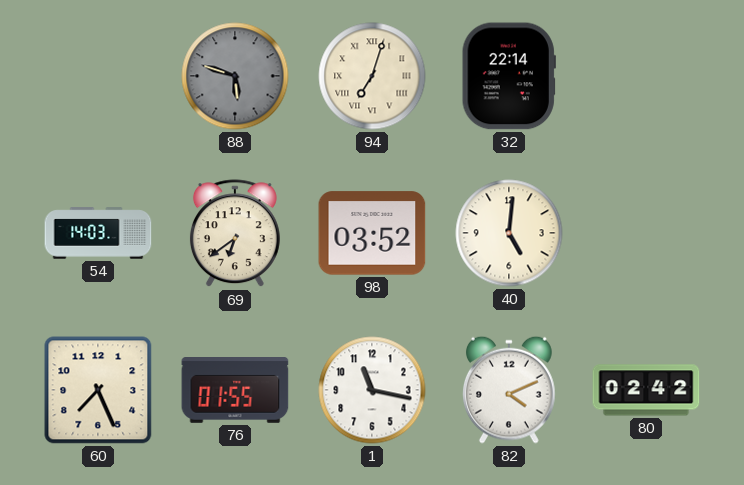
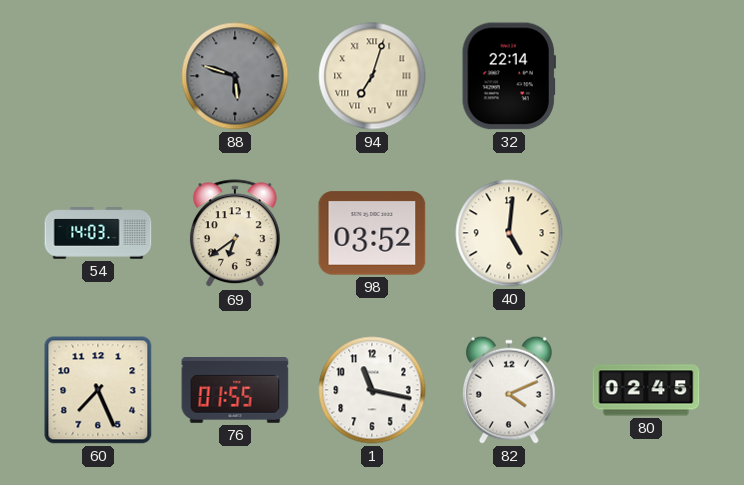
80: 02:42 -> 02:45 (646, 390)
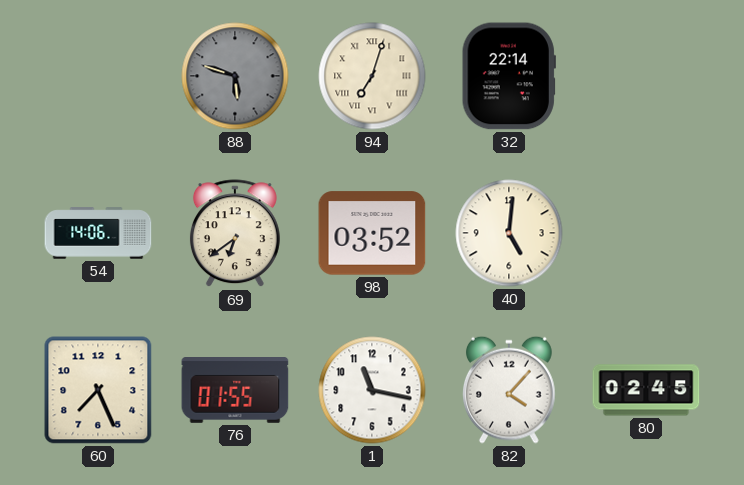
54: 14:03 -> 14:06 (98, 233)
82: 4:11 -> 4:07 (510, 390)
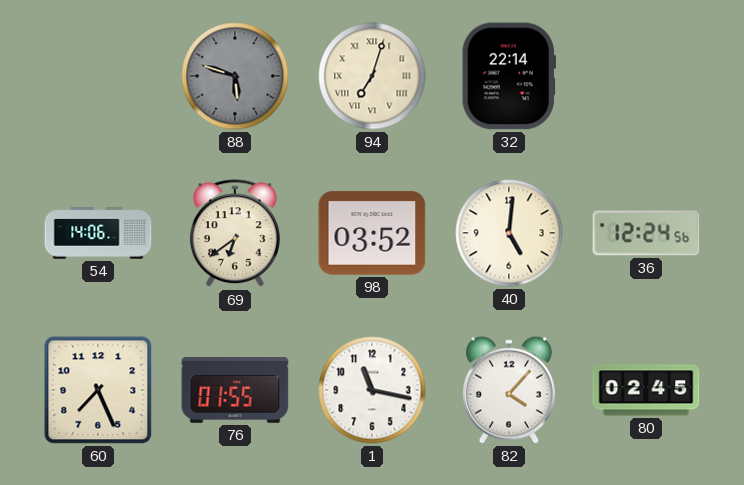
36: none -> 12:24 (646, 233)
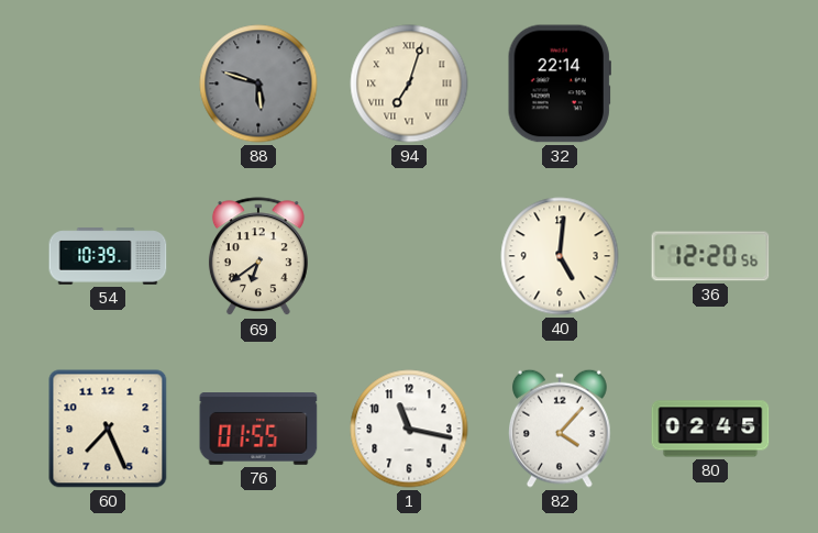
54: 14:06 -> 10:39 (108, 256)
98: 03:52 -> none (372, 233)
36: 12:24 -> 12:20 (710, 256)
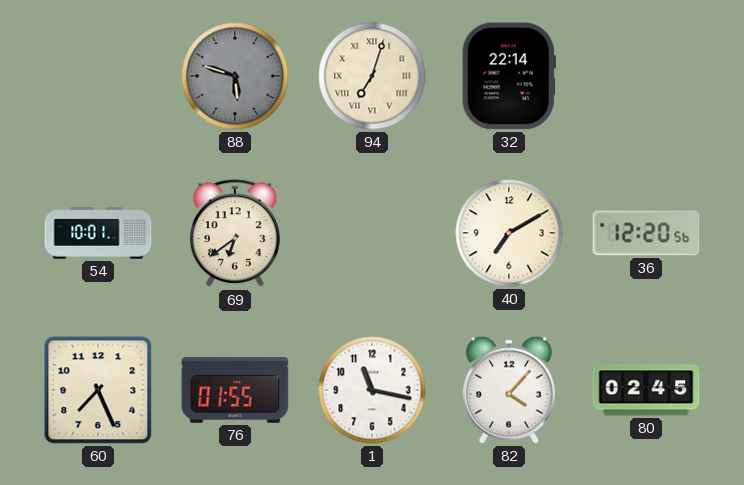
54: 10:39 -> 10:01 (98, 233)
40: 5:01 -> 7:10 (509, 233)
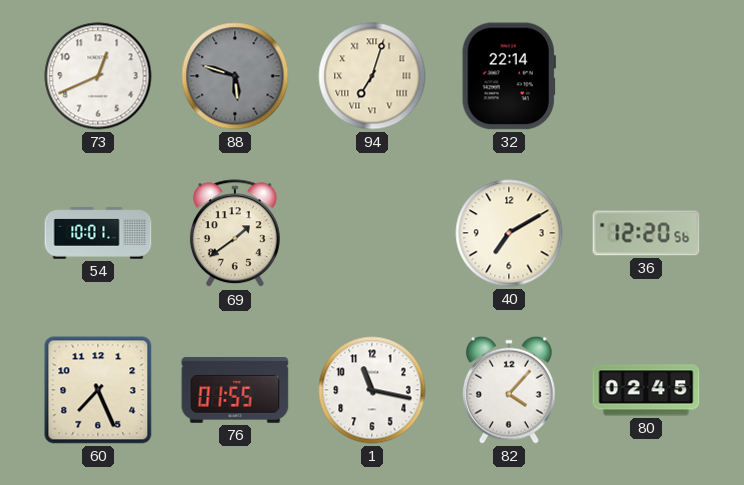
73: none -> 12:41 (98, 76)
69: 6:39 -> 1:39 (235, 234)
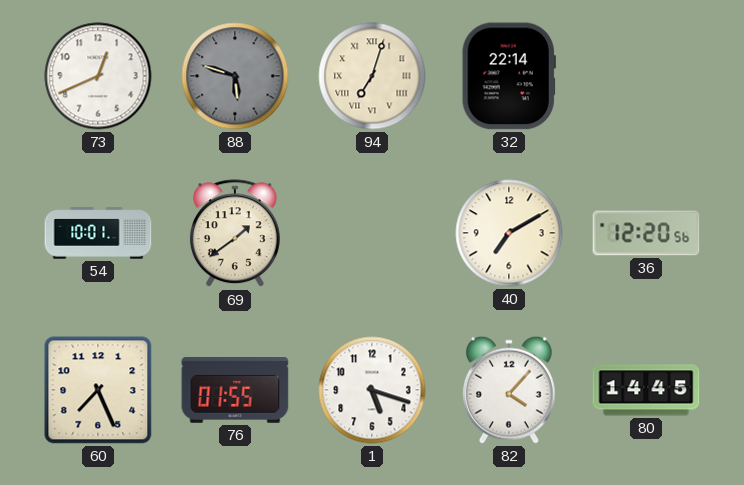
1: 11:17 -> 5:18 (372, 390)
80: 02:45 -> 14:45 (646, 390)
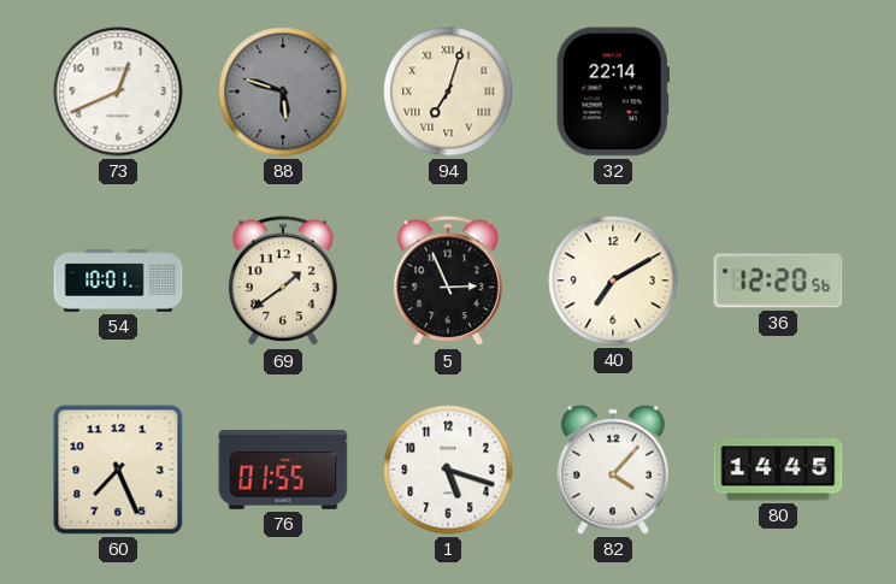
5: none -> 2:56 (448, 282)
